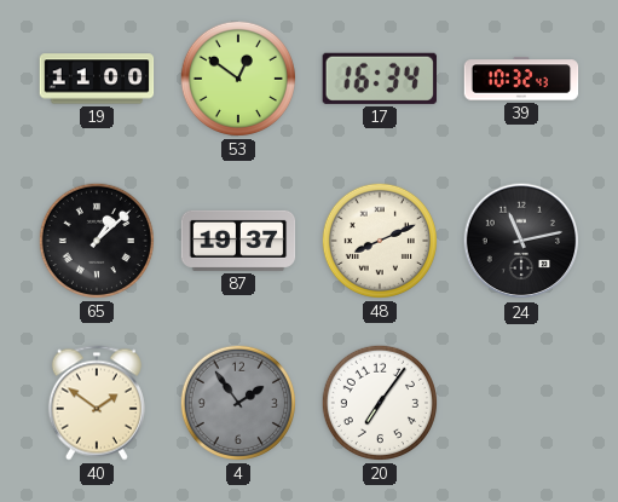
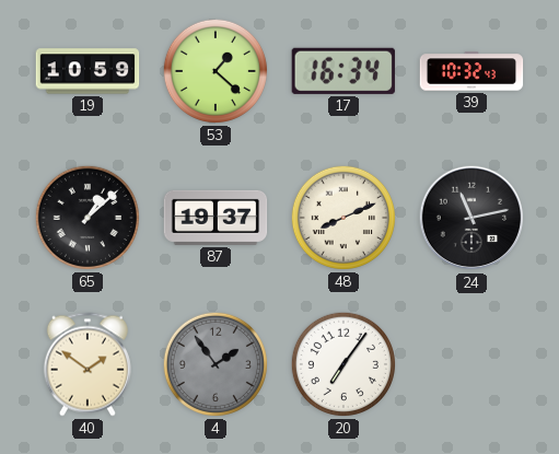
19: 11:00 -> 10:59 (88, 71)
53: 12:51 -> 1:22 (214, 71)
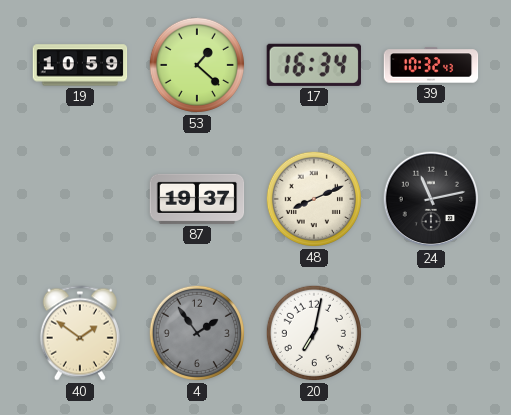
65: 1:08 -> none (86, 218)
20: 7:06 -> 7:02 (313, 333)
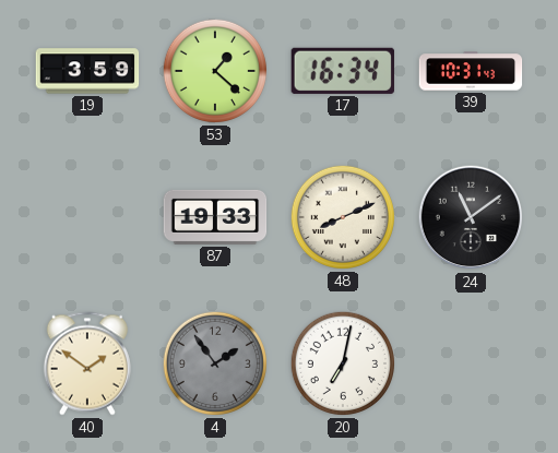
19: 10:59 -> 3:59 (87, 71)
39: 10:32 -> 10:31 (471, 71)
87: 19:37 -> 19:33 (215, 217)
24: 11:13 -> 11:09 (471, 217)
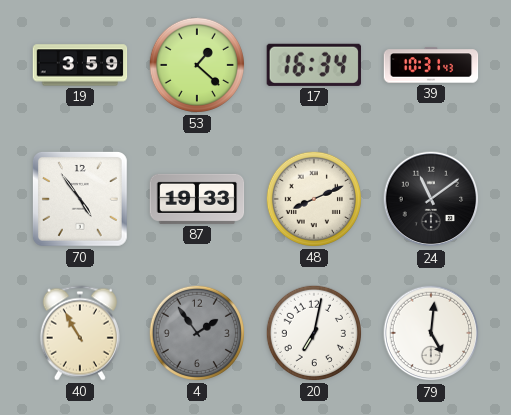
70: none -> 4:54 (80, 199)
40: 1:51 -> 10:55 (80, 333)
79: none -> 5:01 (431, 333)
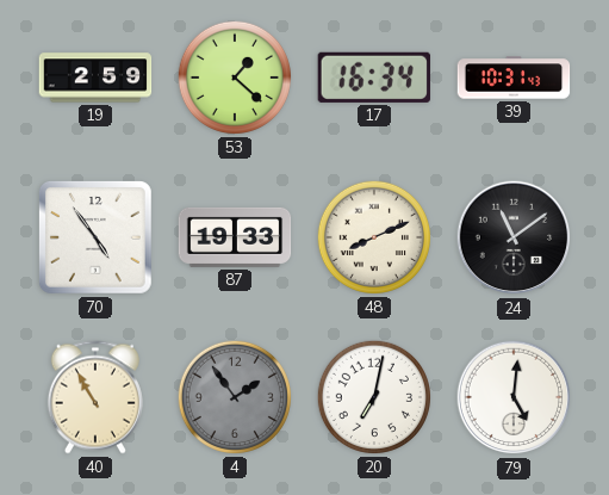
19: 3:59 -> 2:59 (95, 78)
